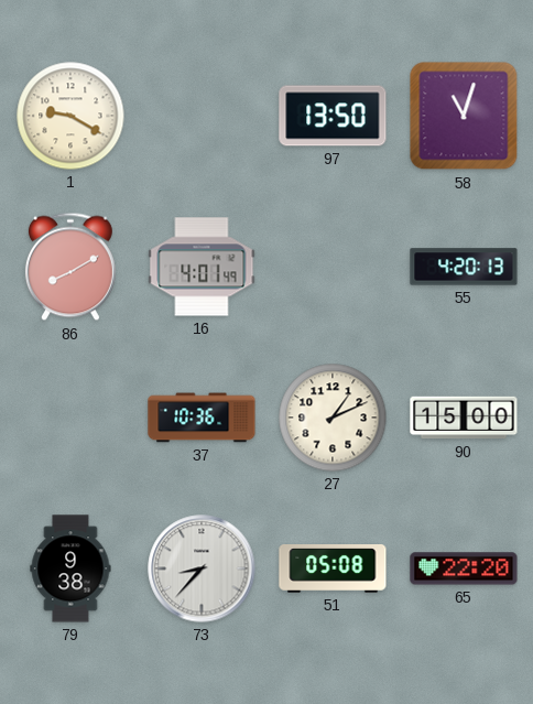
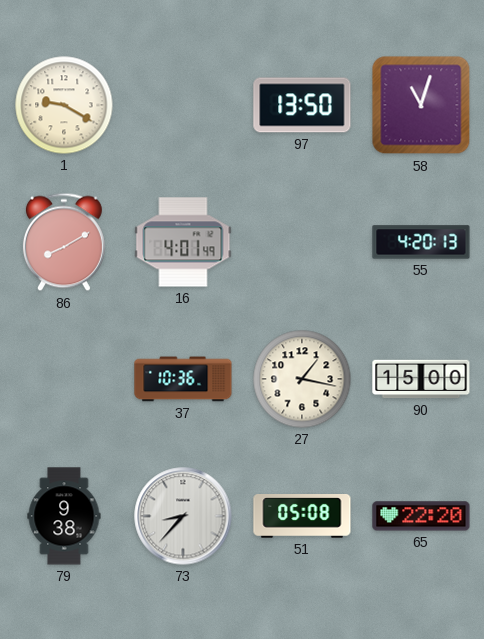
27: 1:11 -> 1:17 (302, 379)
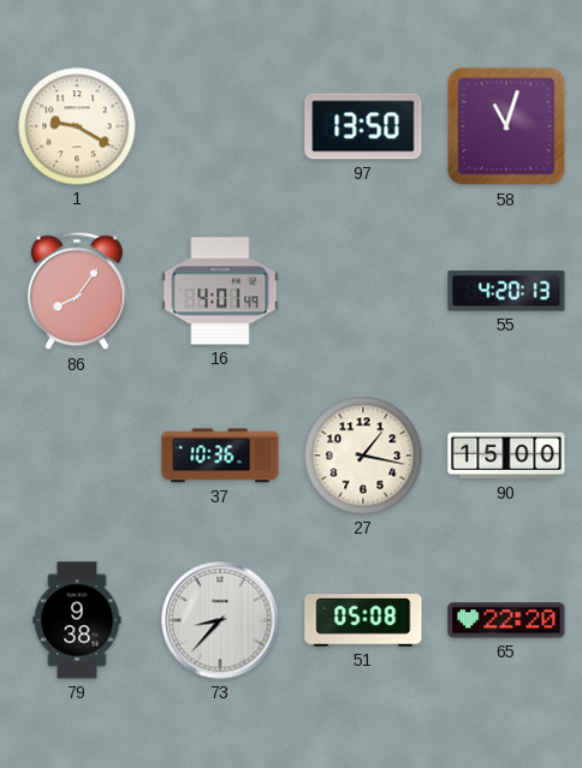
86: 8:10 -> 8:06 (77, 291)
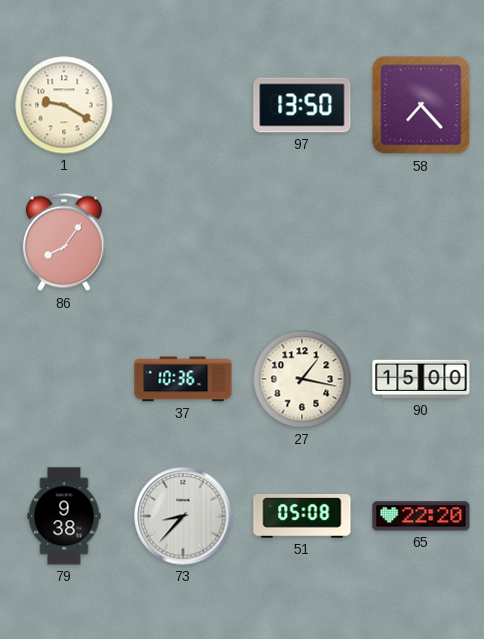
58: 11:03 -> 7:23 (421, 105)
16: 4:01 -> none (220, 291)
55: 4:20 -> none (506, 291)
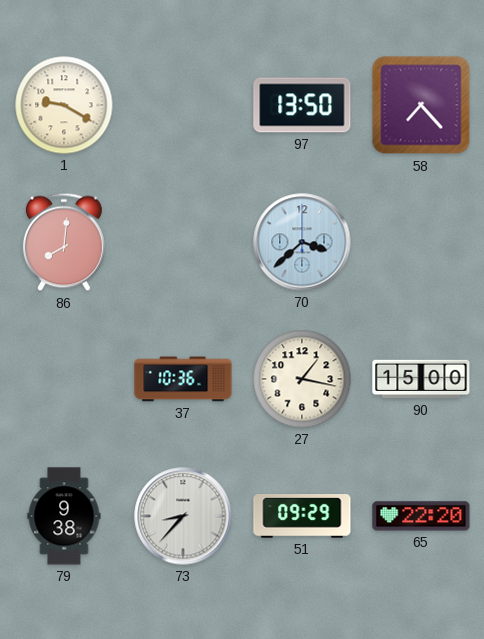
86: 8:06 -> 8:01 (64, 242)
70: none -> 3:38 (302, 242)
51: 05:08 -> 09:29 (302, 516)
